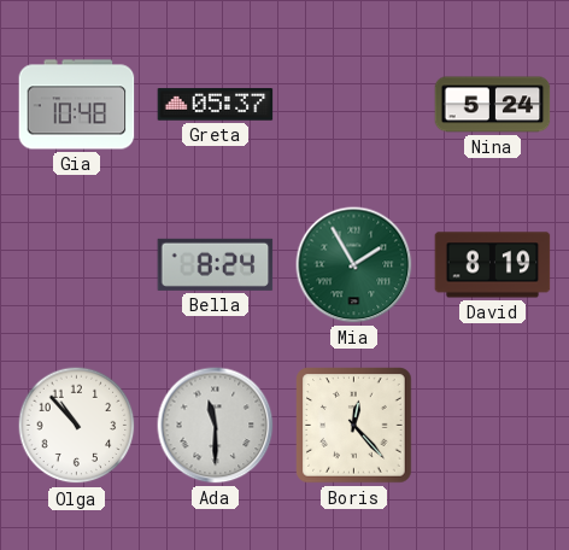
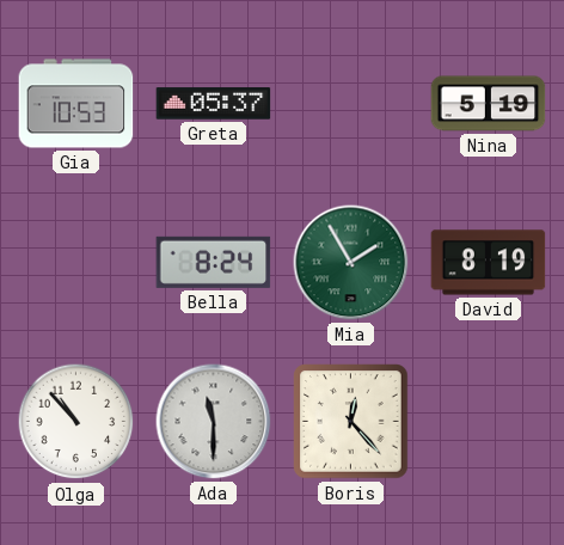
Gia: 10:48 -> 10:53 (76, 104)
Nina: 5:24 -> 5:19 (489, 104)
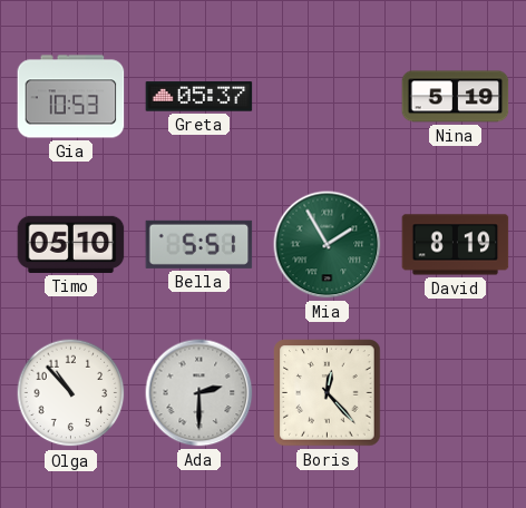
Timo: none -> 05:10 (71, 244)
Bella: 8:24 -> 5:51 (199, 244)
Ada: 11:30 -> 2:30 (199, 393)
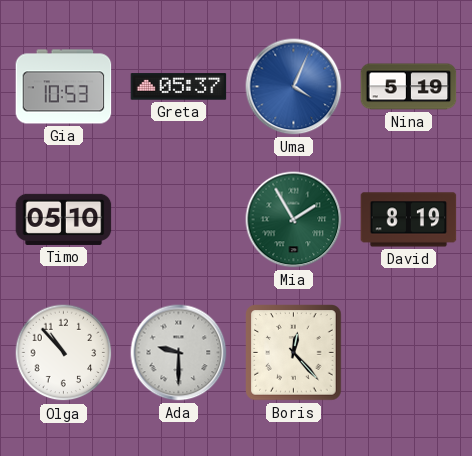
Uma: none -> 4:04 (294, 87)
Bella: 5:51 -> none (199, 244)
Ada: 2:30 -> 9:30 (179, 353)
